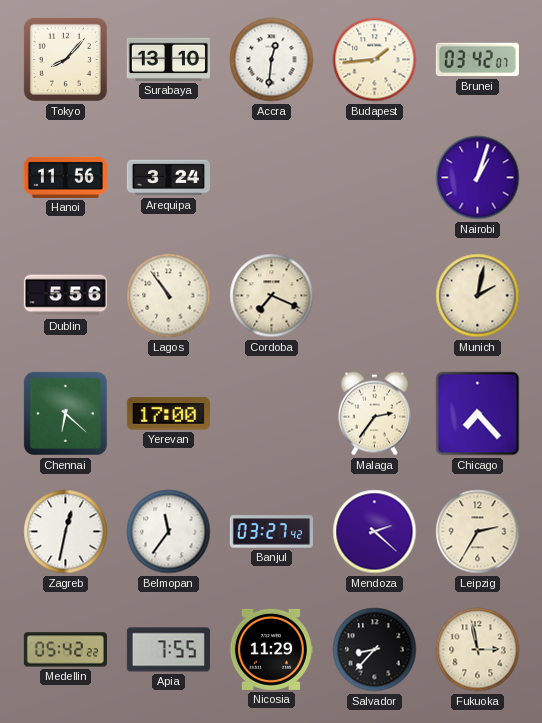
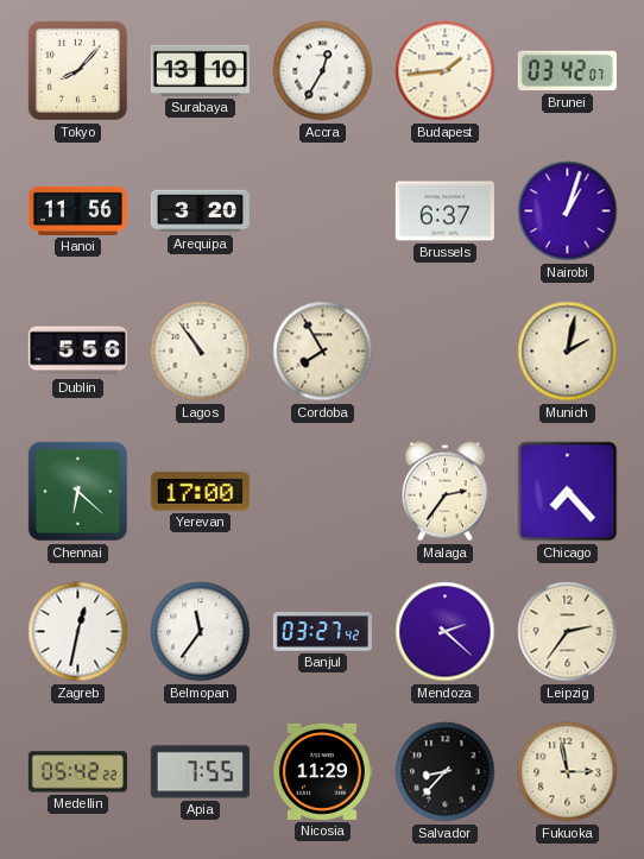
Accra: 12:31 -> 12:35 (323, 71)
Arequipa: 3:24 -> 3:20 (200, 211)
Brussels: none -> 6:37 (444, 211)
Cordoba: 7:19 -> 7:55 (323, 352)
Leipzig: 2:35 -> 2:36 (568, 632)
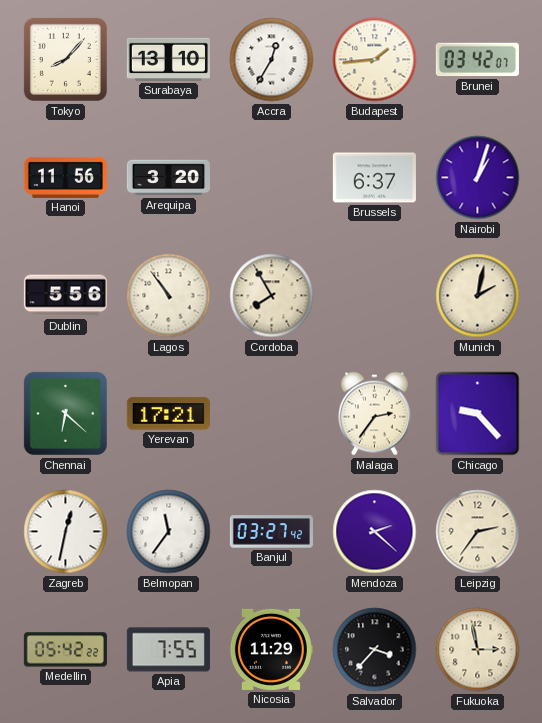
Yerevan: 17:00 -> 17:21 (168, 414)
Chicago: 7:23 -> 9:23 (478, 414)
Salvador: 8:37 -> 3:37 (375, 650)
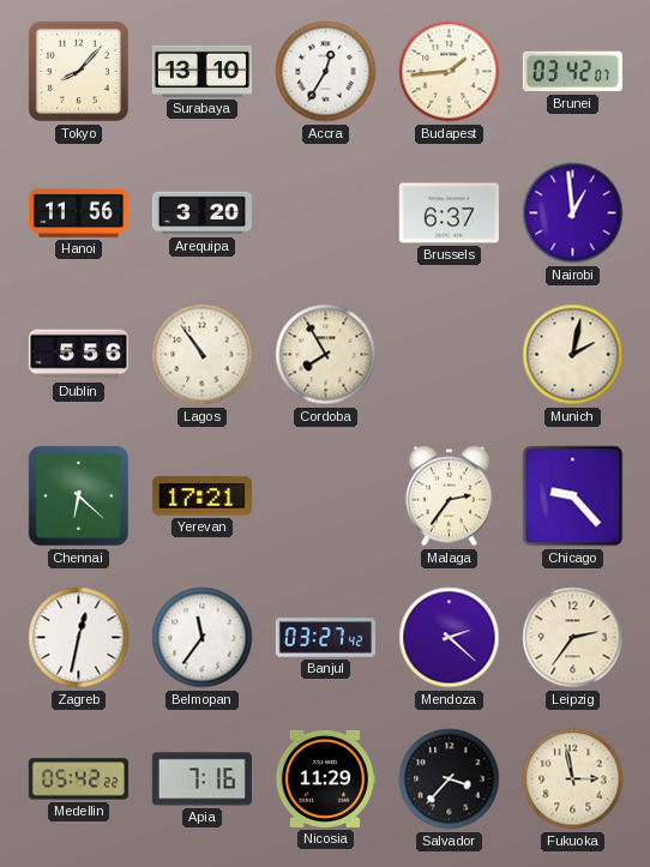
Nairobi: 1:03 -> 12:59 (573, 213)
Apia: 7:55 -> 7:16 (201, 779)
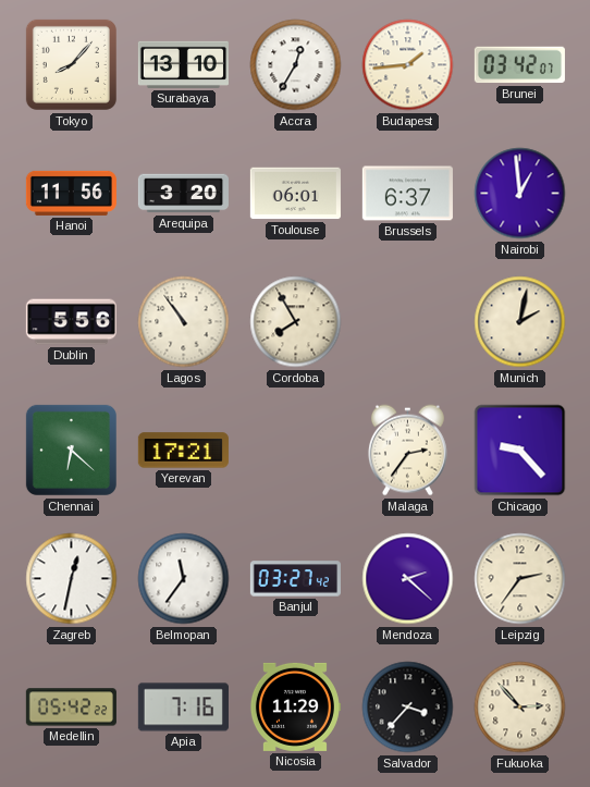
Toulouse: none -> 06:01 (295, 194)
Fukuoka: 2:58 -> 2:53 (520, 708)
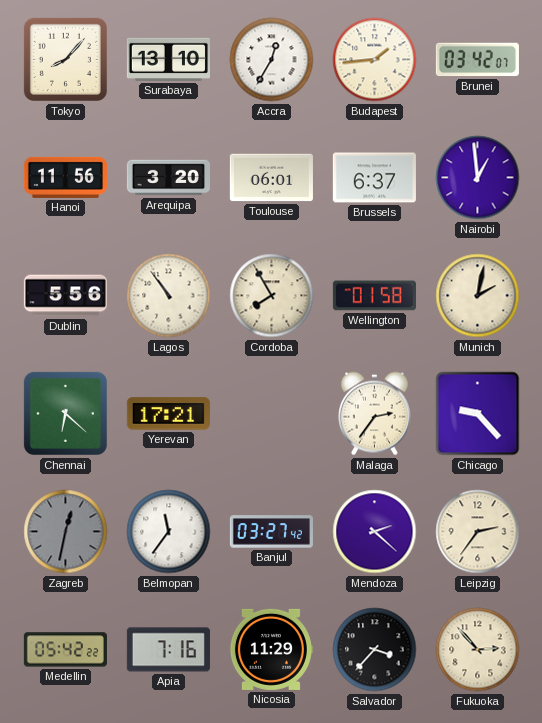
Wellington: none -> 01:58 (374, 296)
Zagreb dial: white -> grey (66, 532)
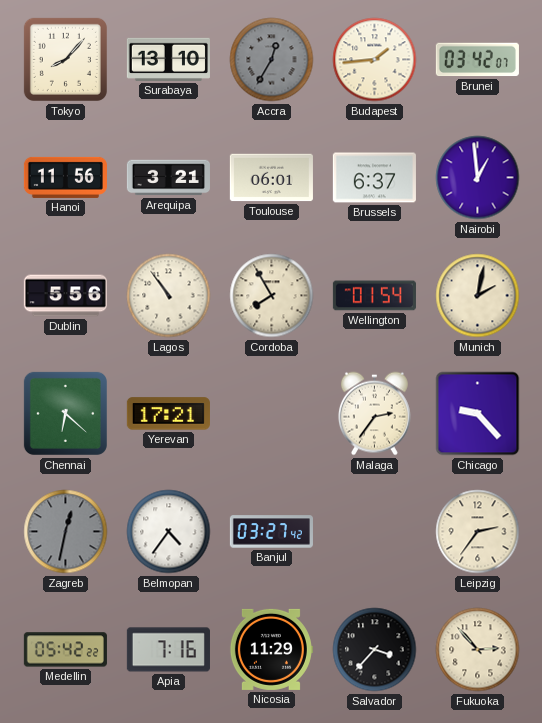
Accra dial: white -> grey (272, 60)
Arequipa: 3:20 -> 3:21 (168, 178)
Wellington: 01:58 -> 01:54 (374, 296)
Belmopan: 11:36 -> 4:36 (169, 532)
Mendoza: 2:22 -> none (375, 532)
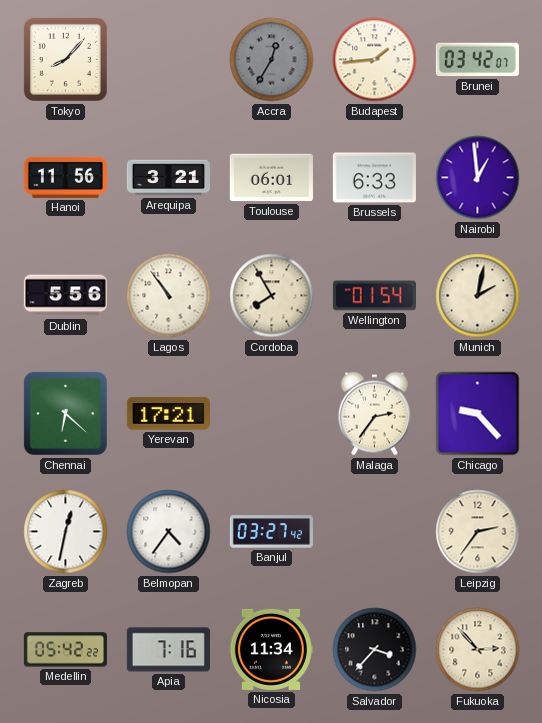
Surabaya: 13:10 -> none (168, 59)
Brussels: 6:37 -> 6:33 (374, 178)
Zagreb dial: grey -> white (66, 532)
Nicosia: 11:29 -> 11:34 (271, 649)
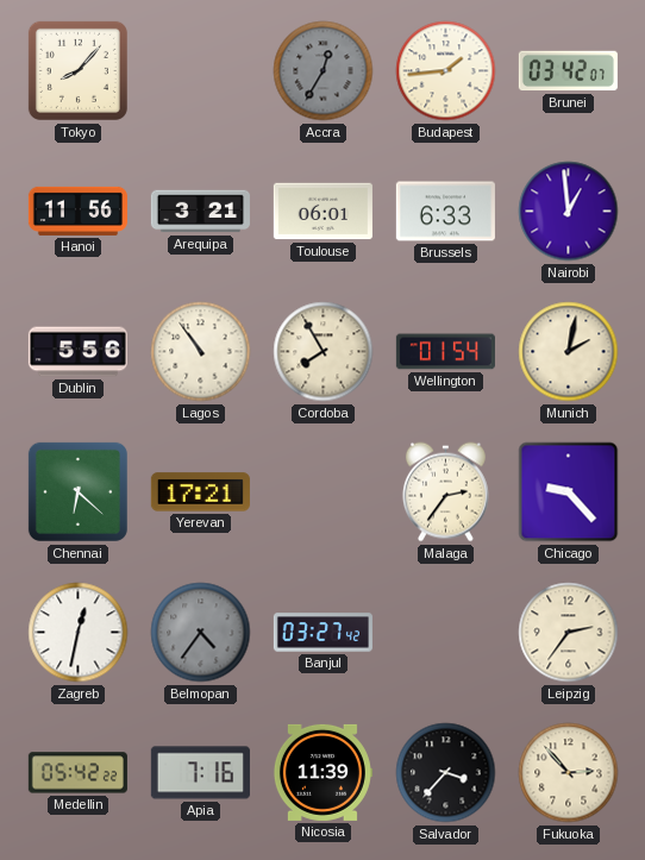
Belmopan dial: white -> grey (201, 633)
Nicosia: 11:34 -> 11:39 (322, 772)
